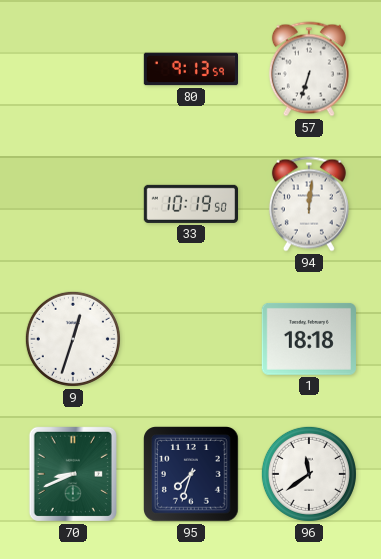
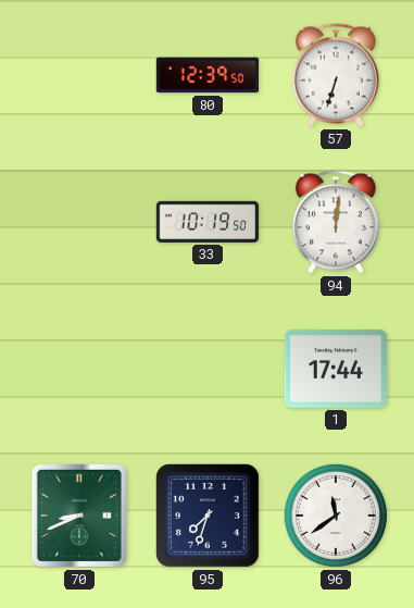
80: 9:13 -> 12:39 (206, 75)
9: 12:33 -> none (73, 339)
1: 18:18 -> 17:44 (336, 369)
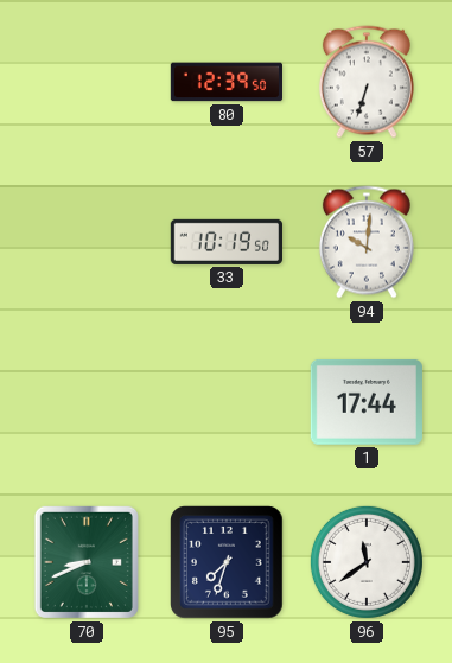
94: 12:01 -> 10:01 (367, 242)
